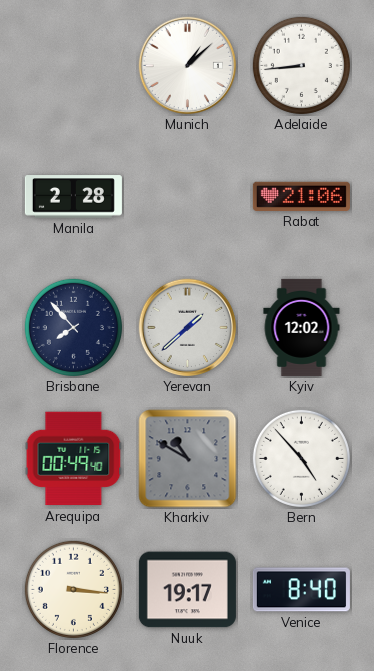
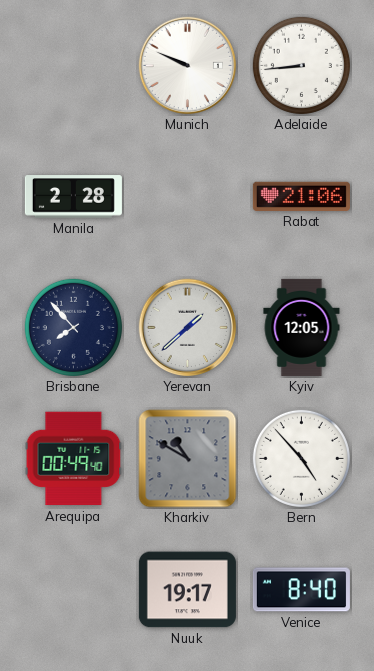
Munich: 1:08 -> 9:49 (188, 66)
Kyiv: 12:02 -> 12:05 (302, 327)
Florence: 3:16 -> none (73, 589)
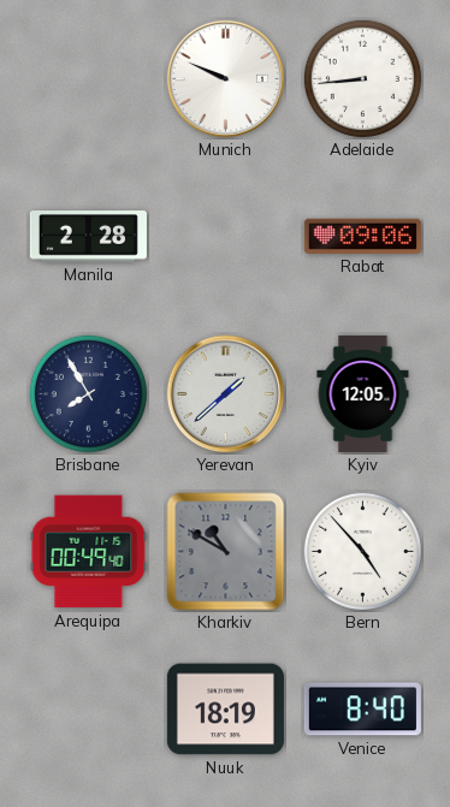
Rabat: 21:06 -> 09:06 (362, 236)
Brisbane: 7:53 -> 7:55 (88, 393)
Nuuk: 19:17 -> 18:19 (225, 710)
